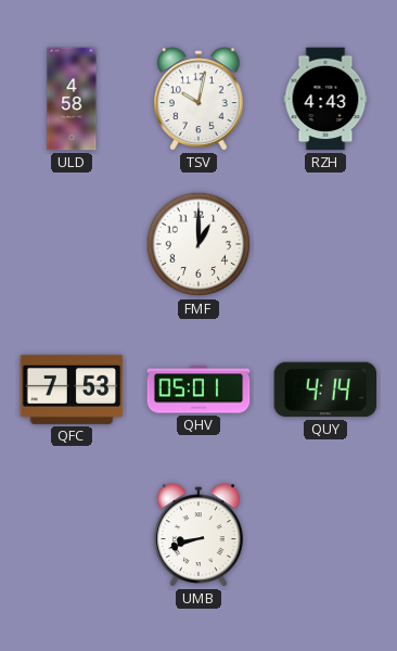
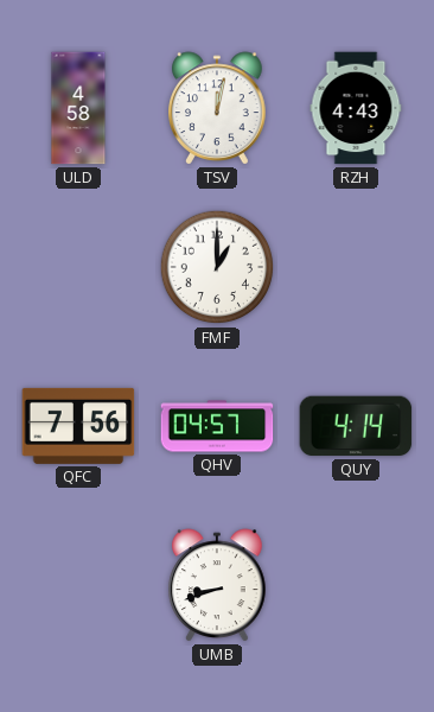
TSV: 10:02 -> 12:02 (218, 108)
QFC: 7:53 -> 7:56 (78, 426)
QHV: 05:01 -> 04:57 (217, 426)
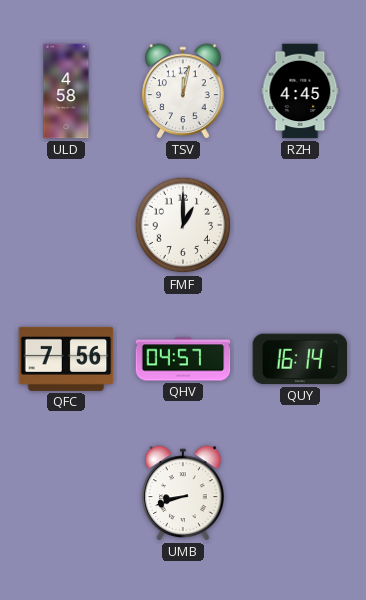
RZH: 4:43 -> 4:45 (300, 91)
QUY: 4:14 -> 16:14 (300, 359)
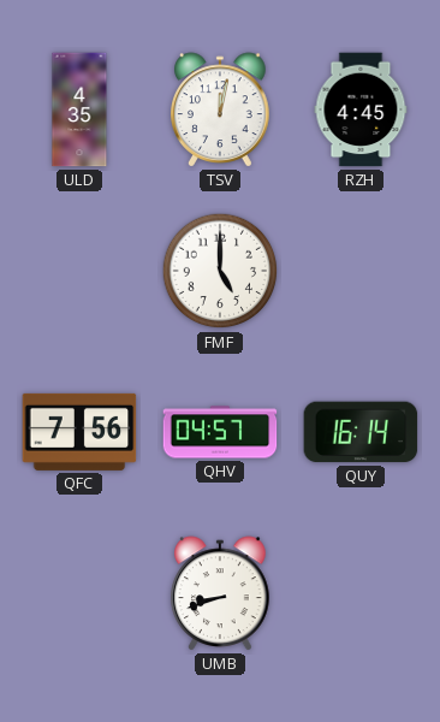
ULD: 4:58 -> 4:35 (79, 110)
FMF: 1:00 -> 5:00 (220, 271)
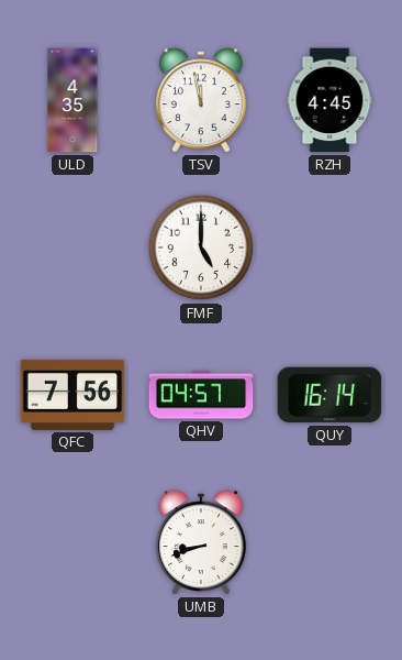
TSV: 12:02 -> 11:58 (202, 100)
